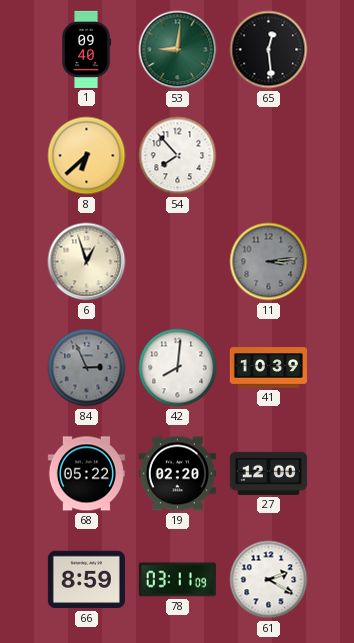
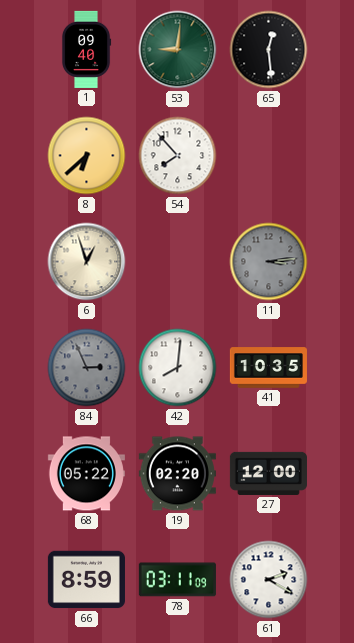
41: 10:39 -> 10:35 (268, 368)
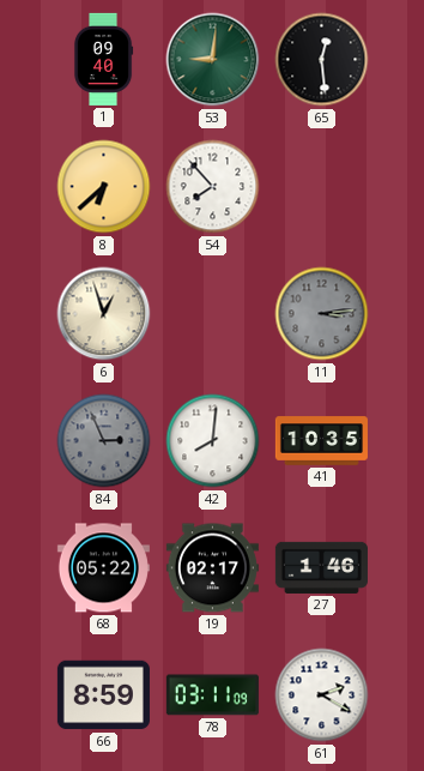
19: 02:20 -> 02:17 (212, 568)
27: 12:00 -> 1:46 (321, 567)
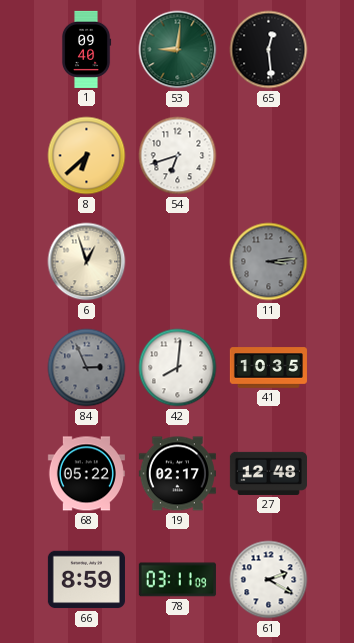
54: 7:53 -> 6:42 (178, 156)
27: 1:46 -> 12:48 (268, 473)
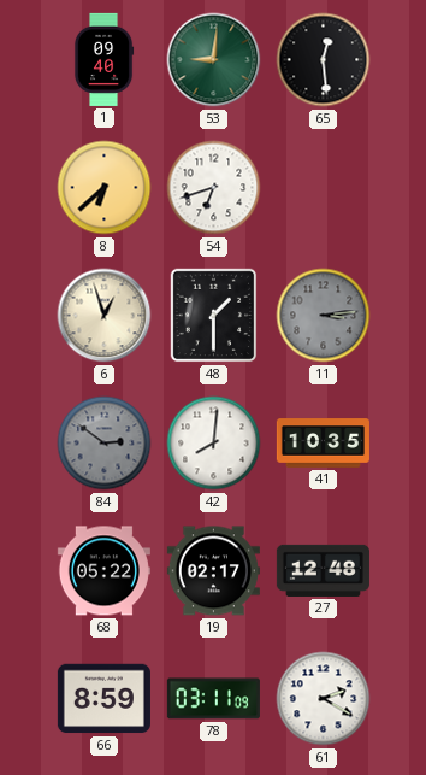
48: none -> 1:30 (214, 316)
84: 2:56 -> 2:51 (105, 444)
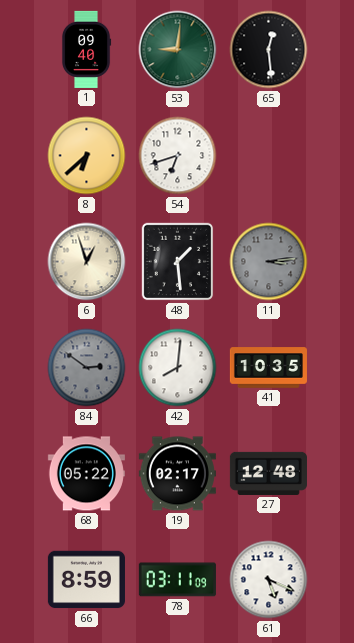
48: 1:30 -> 1:29 (178, 262)
61: 2:20 -> 5:19 (269, 580)
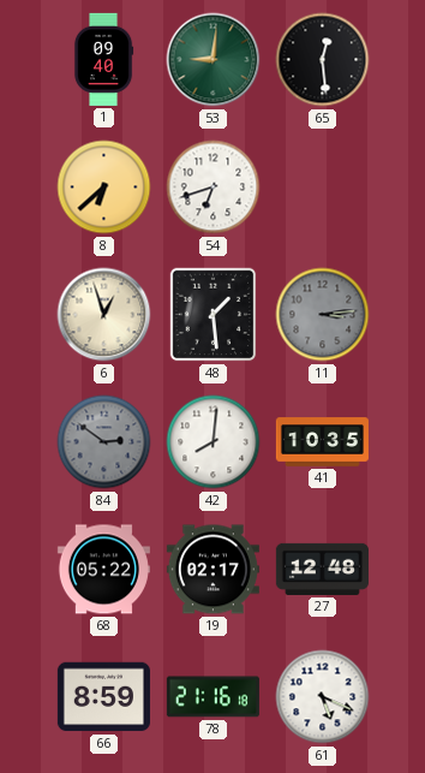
78: 03:11 -> 21:16 (212, 697)
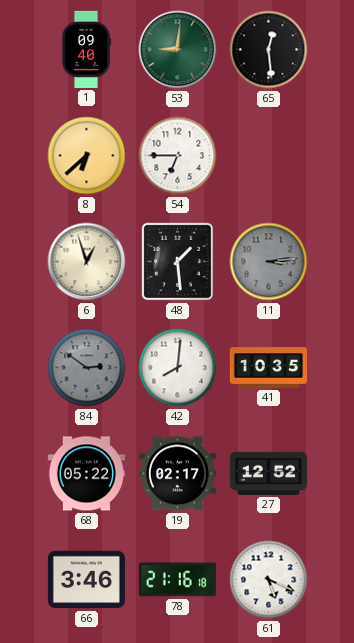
54: 6:42 -> 6:45 (178, 156)
27: 12:48 -> 12:52 (268, 473)
66: 8:59 -> 3:46 (86, 580)
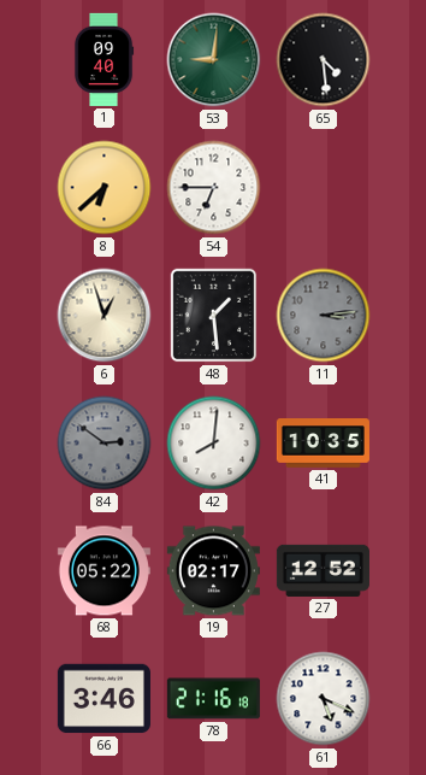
65: 12:29 -> 4:29 (324, 60)
